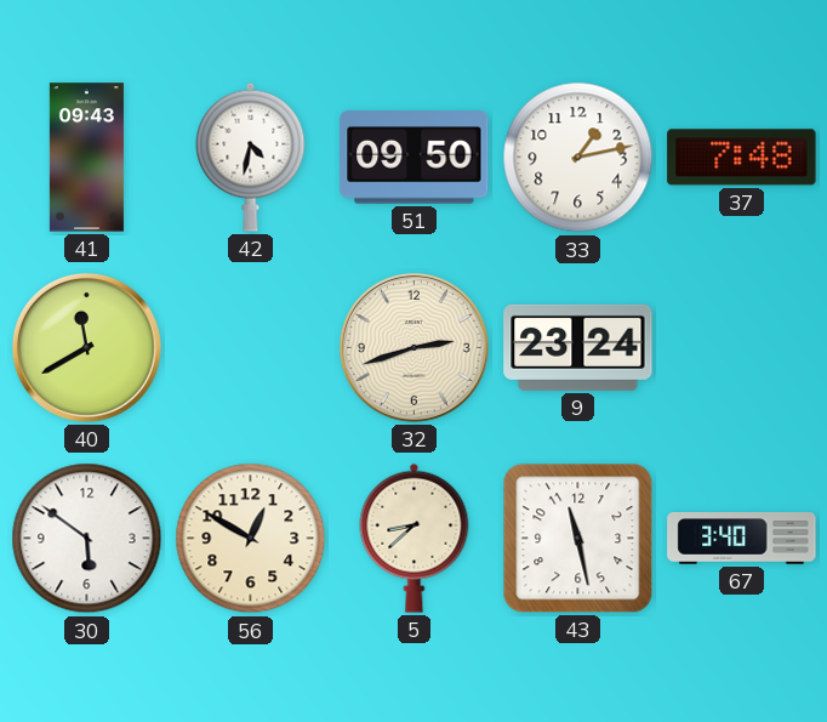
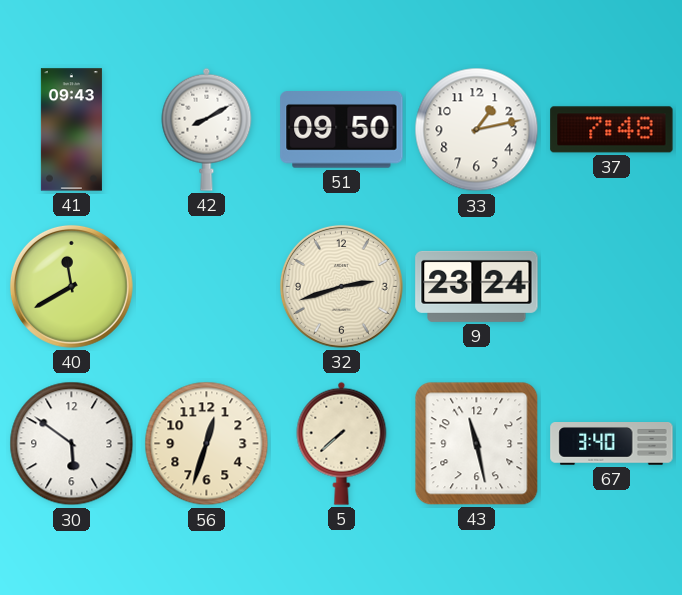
42: 4:32 -> 8:10 (207, 129)
56: 12:50 -> 12:33 (207, 444)
5: 8:38 -> 7:38 (342, 443)
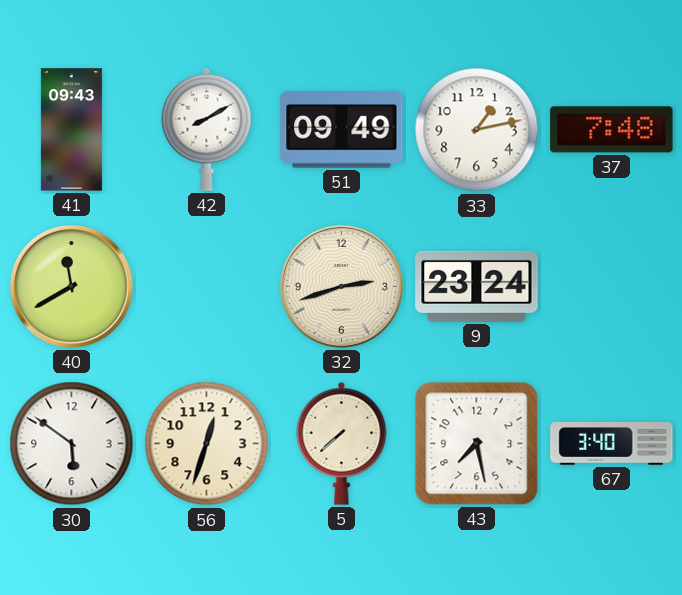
51: 09:50 -> 09:49 (342, 130)
43: 11:28 -> 7:28 (477, 444)
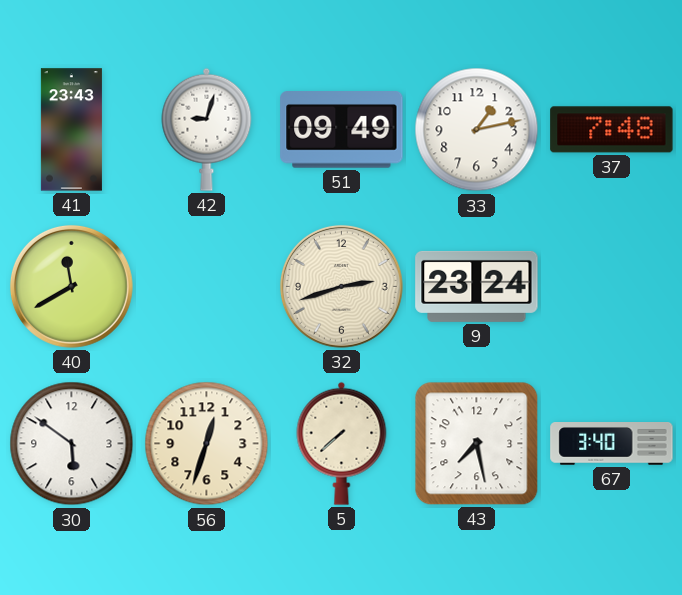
41: 09:43 -> 23:43 (71, 130)
42: 8:10 -> 9:03 (207, 129)
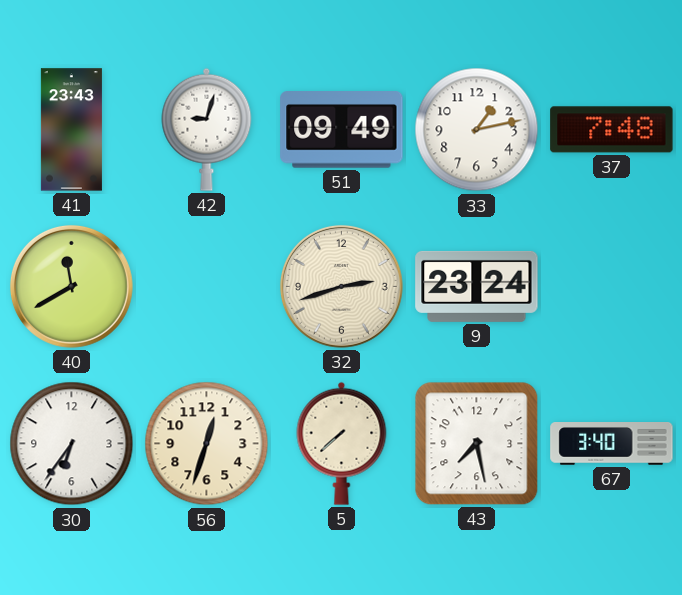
30: 5:51 -> 6:36 (72, 444)
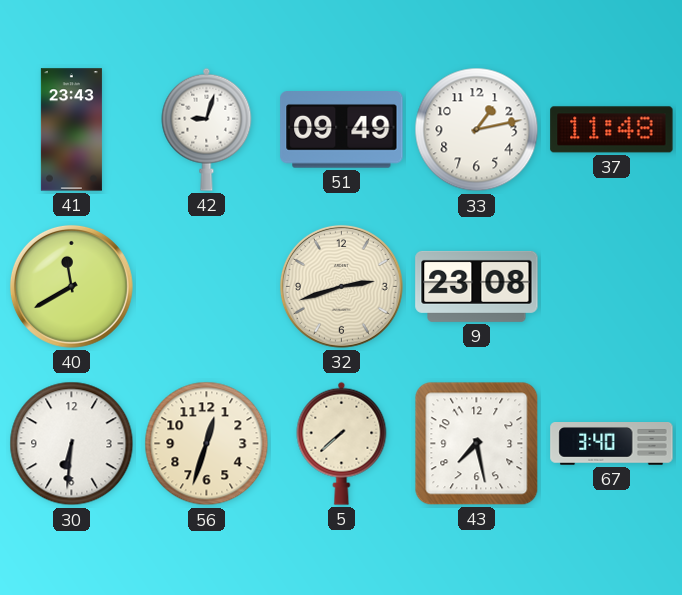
37: 7:48 -> 11:48 (612, 130)
9: 23:24 -> 23:08 (477, 286)
30: 6:36 -> 6:31 (72, 444)
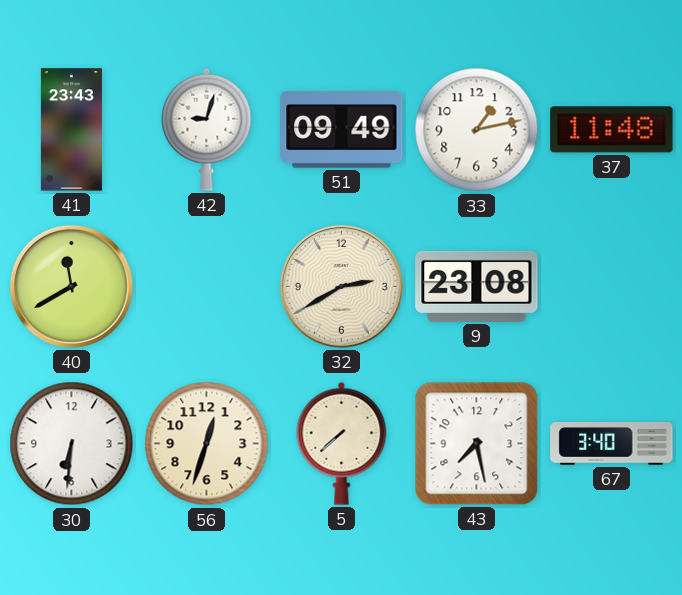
32: 2:42 -> 2:40 (341, 286)
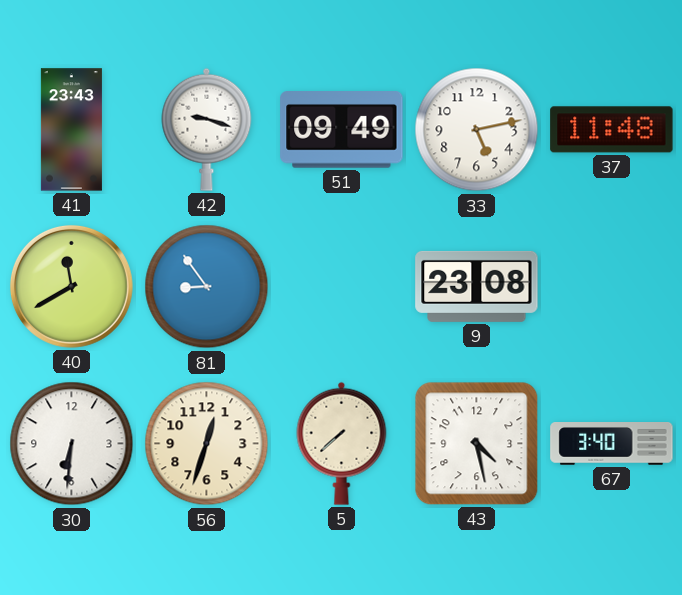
42: 9:03 -> 9:18 (207, 129)
33: 1:13 -> 5:13 (477, 130)
81: none -> 8:54 (207, 287)
32: 2:40 -> none (341, 286)
43: 7:28 -> 4:28 (477, 444)
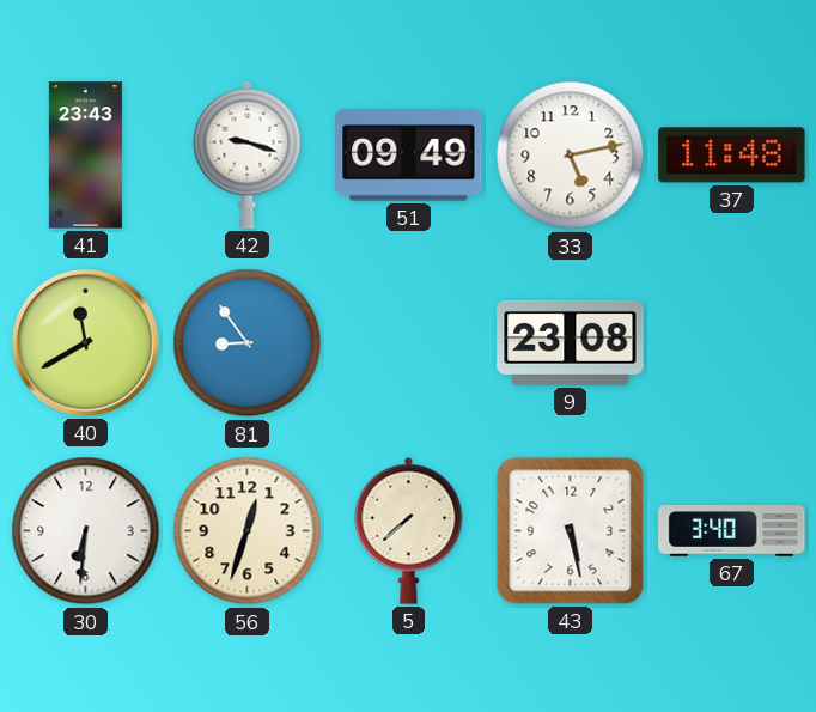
43: 4:28 -> 5:28 (571, 531)
